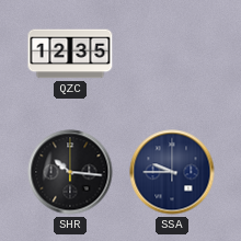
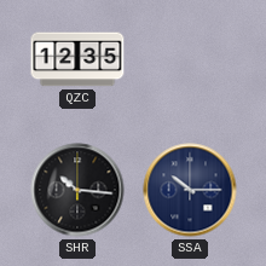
SSA: 9:45 -> 10:15 (190, 190)
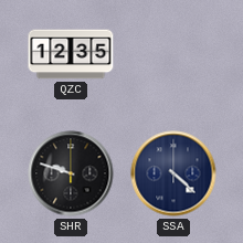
SHR: 10:16 -> 9:48 (71, 173)
SSA: 10:15 -> 4:22 (173, 173)
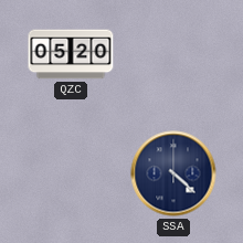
QZC: 12:35 -> 05:20 (71, 54)
SHR: 9:48 -> none (71, 173)
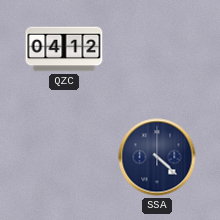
QZC: 05:20 -> 04:12 (64, 49)
